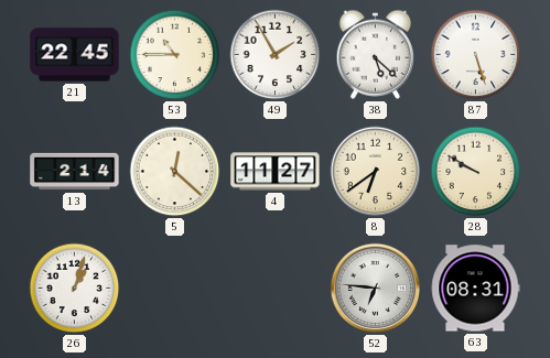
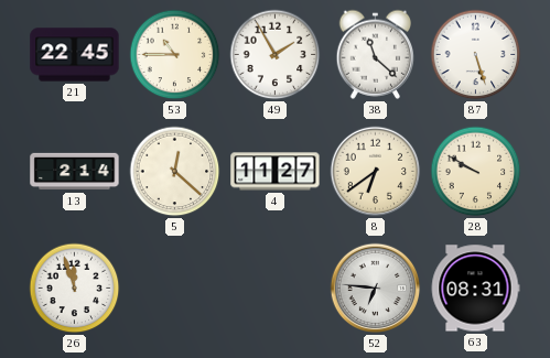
38: 5:22 -> 11:22 (376, 54)
26: 1:03 -> 11:57 (75, 289)
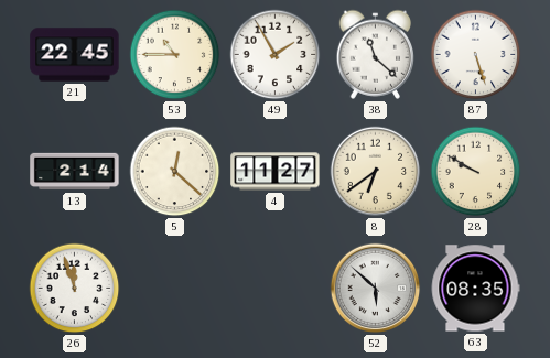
52: 6:46 -> 5:52 (376, 289)
63: 08:31 -> 08:35 (475, 289)
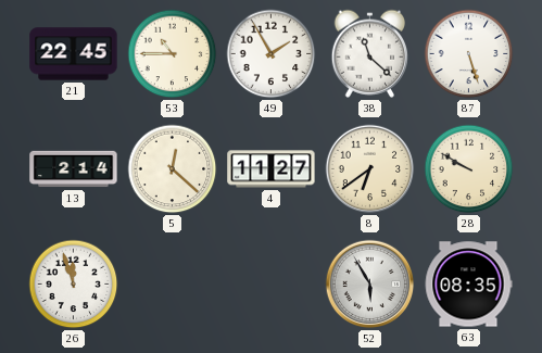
52: 5:52 -> 5:55 (370, 285)
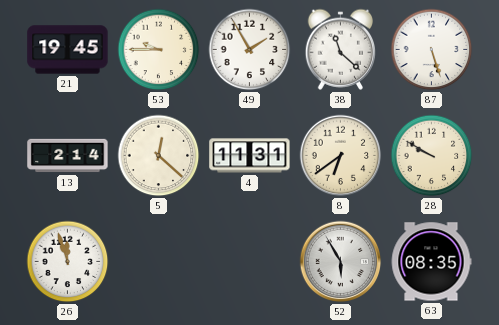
21: 22:45 -> 19:45 (68, 50)
53: 10:45 -> 9:45 (159, 50)
4: 11:27 -> 11:31 (250, 156)
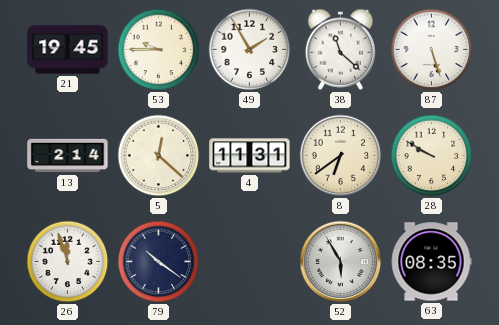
79: none -> 10:21 (159, 262)
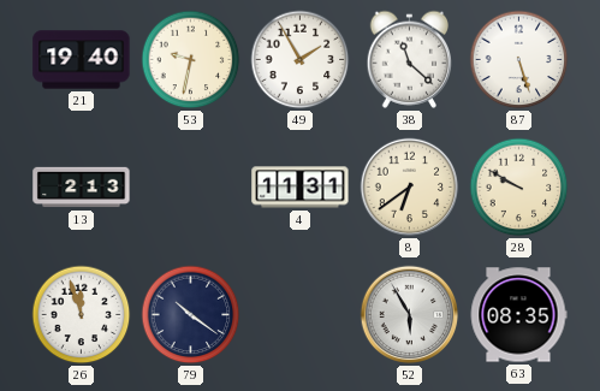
21: 19:45 -> 19:40 (82, 60)
53: 9:45 -> 9:32 (191, 60)
13: 2:14 -> 2:13 (82, 188)
5: 12:22 -> none (159, 156)
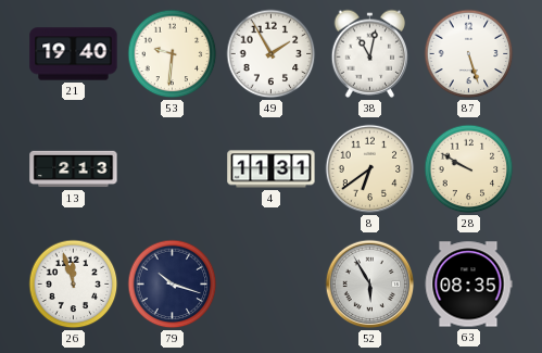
53: 9:32 -> 9:31 (173, 54)
38: 11:22 -> 11:02 (370, 53)
79: 10:21 -> 10:18 (173, 285)
